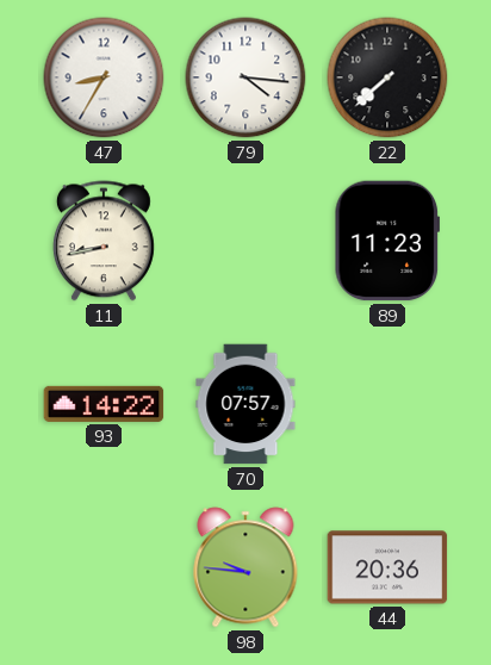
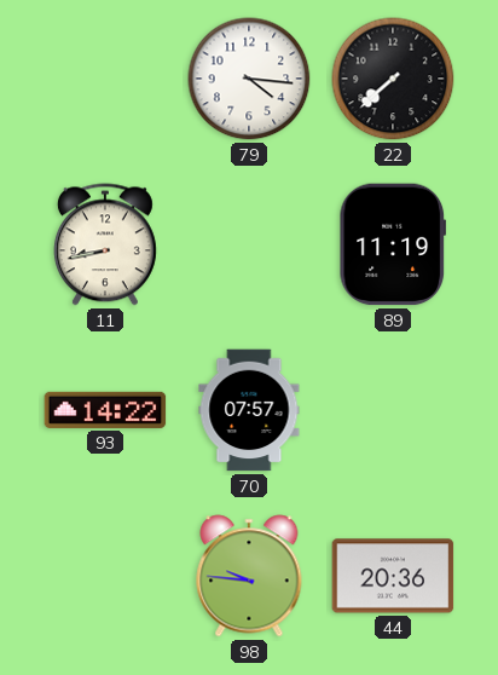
47: 8:35 -> none (104, 77)
89: 11:23 -> 11:19 (392, 244)
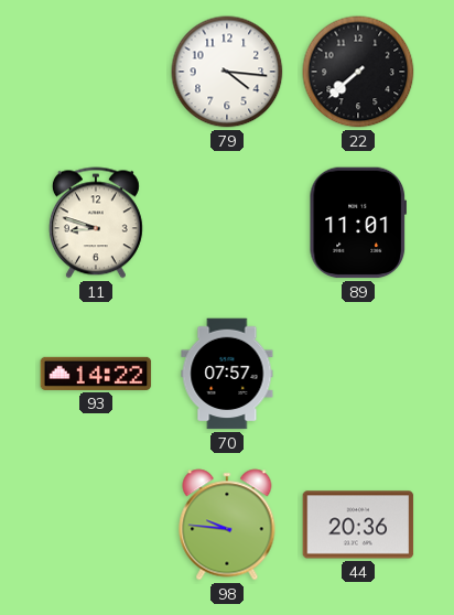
11: 8:43 -> 8:48 (96, 223)
89: 11:19 -> 11:01 (357, 223)
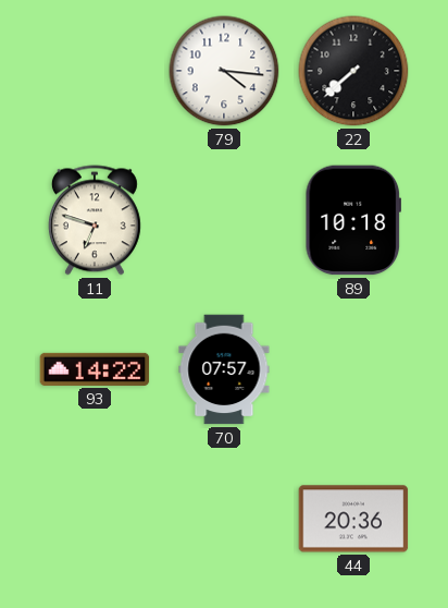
11: 8:48 -> 6:48 (95, 220)
89: 11:01 -> 10:18 (352, 220)
98: 9:46 -> none (227, 525)
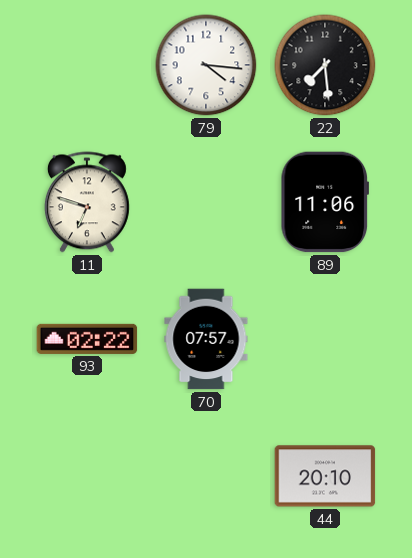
22: 7:38 -> 7:29 (325, 65)
89: 10:18 -> 11:06 (324, 202)
93: 14:22 -> 02:22 (87, 339)
44: 20:36 -> 20:10 (325, 476)
